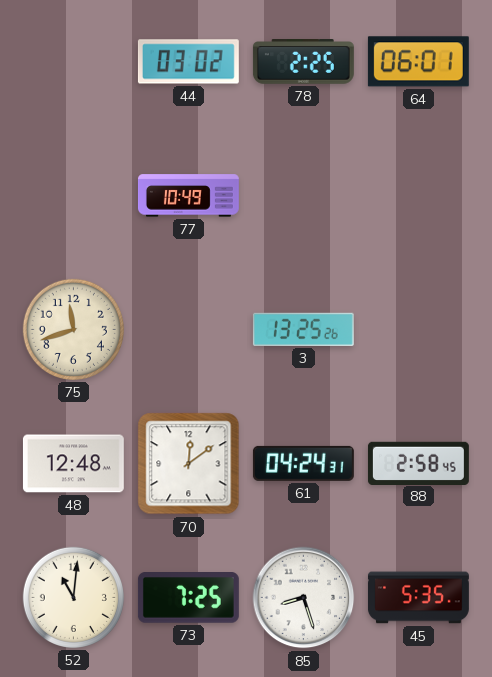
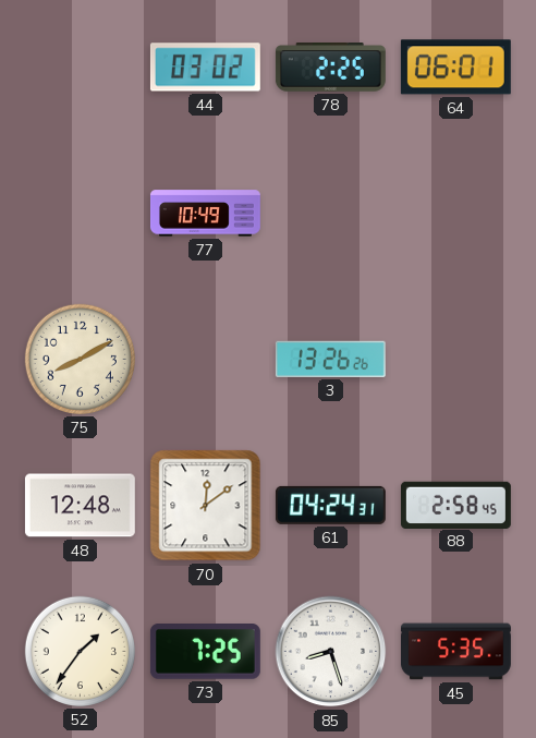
75: 11:42 -> 8:10 (80, 359)
3: 13:25 -> 13:26 (330, 359)
52: 11:01 -> 1:36 (80, 651)
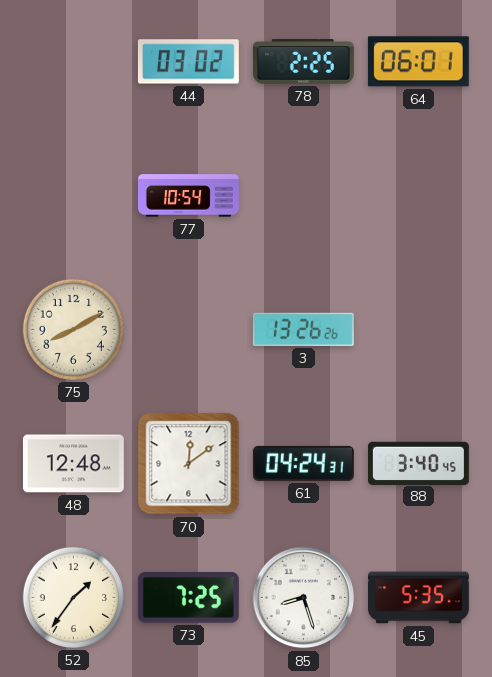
77: 10:49 -> 10:54 (188, 196)
88: 2:58 -> 3:40 (418, 463)
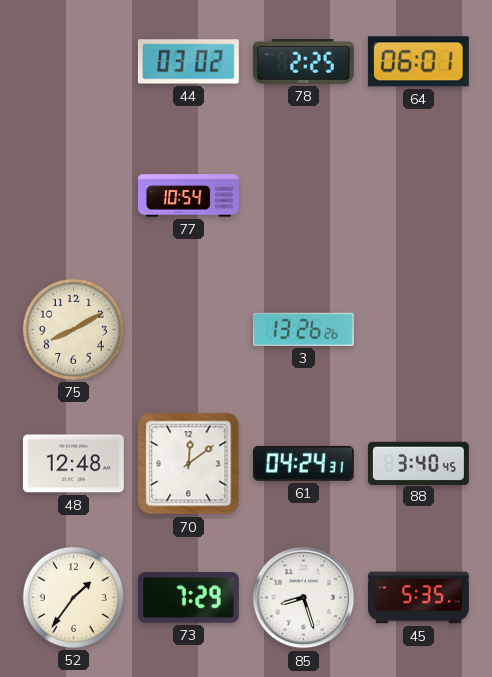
73: 7:25 -> 7:29 (188, 598)
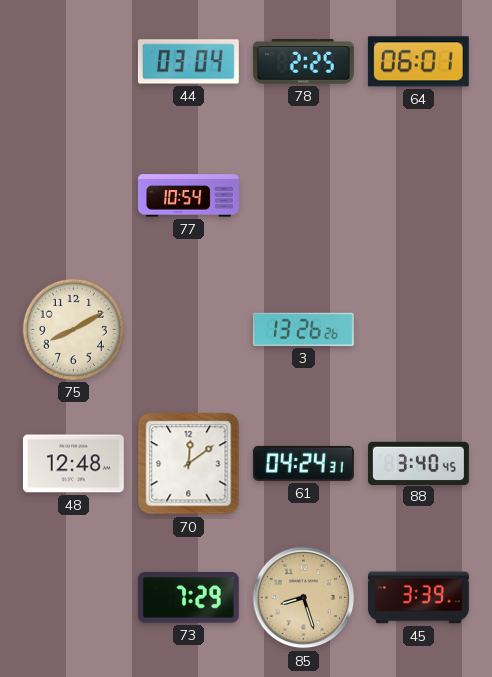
44: 03:02 -> 03:04 (188, 62)
52: 1:36 -> none (73, 597)
85 dial: white -> champagne (304, 598)
45: 5:35 -> 3:39 (418, 598)
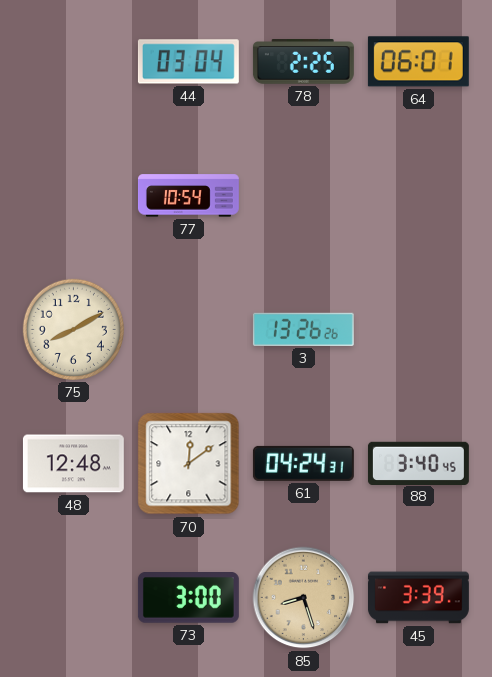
73: 7:29 -> 3:00 (188, 598)
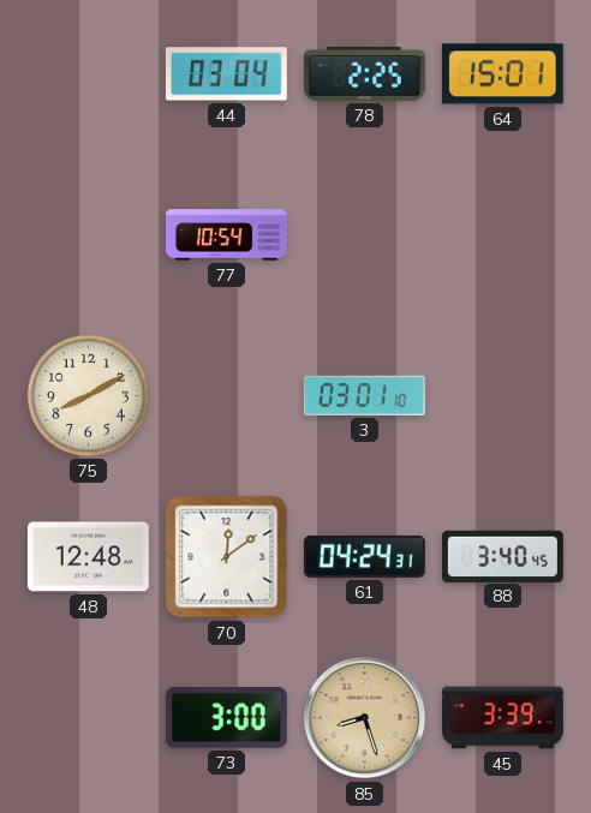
64: 06:01 -> 15:01 (502, 74)
3: 13:26 -> 03:01 (364, 395)
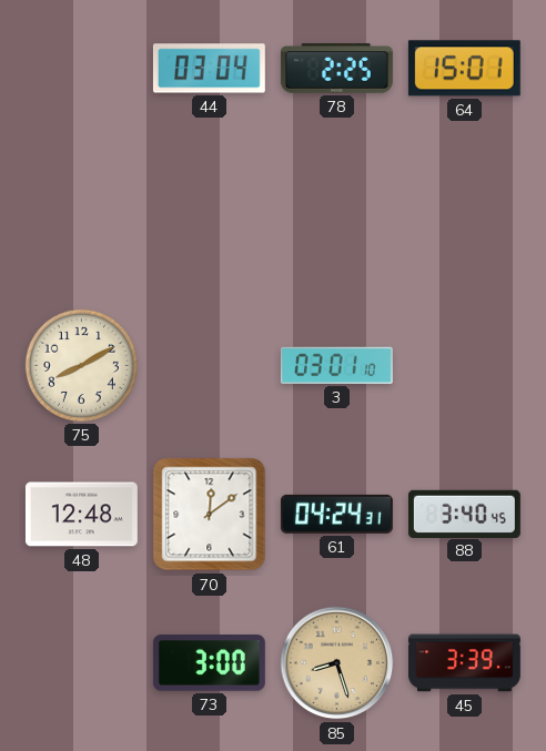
77: 10:54 -> none (226, 235)
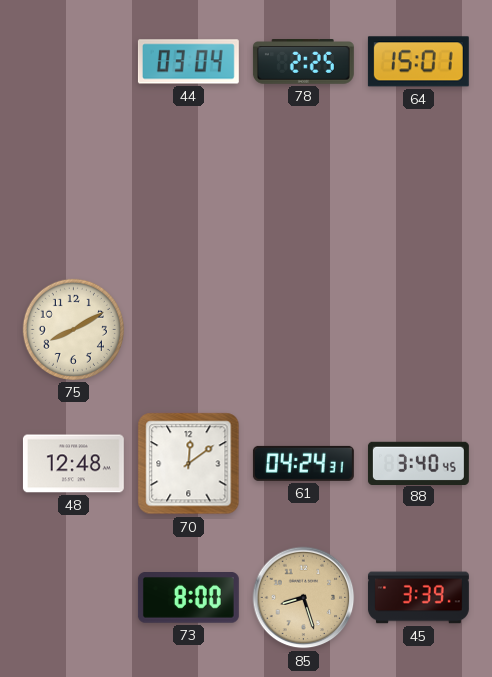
3: 03:01 -> none (336, 365)
73: 3:00 -> 8:00 (188, 598)
